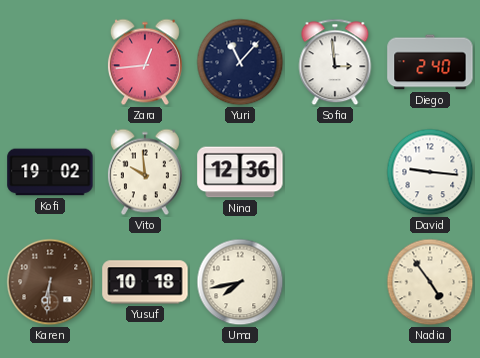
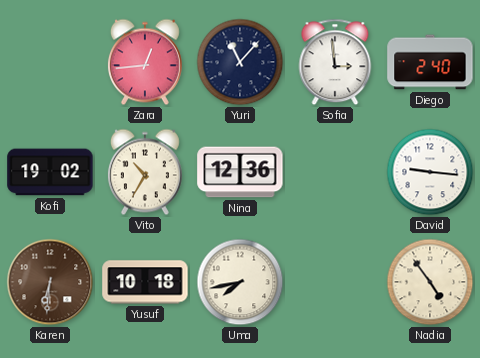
Vito: 9:59 -> 10:35 (145, 172)
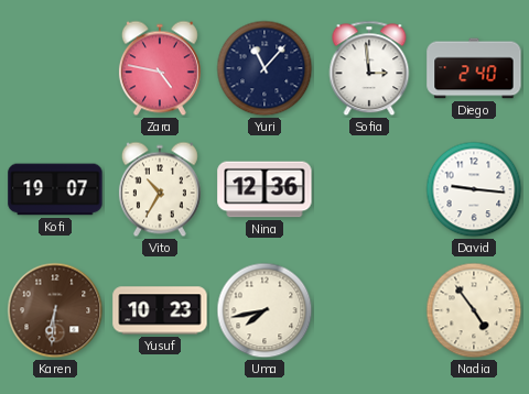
Zara: 12:44 -> 4:47 (160, 68)
Kofi: 19:02 -> 19:07 (55, 189)
Yusuf: 10:18 -> 10:23 (160, 310)
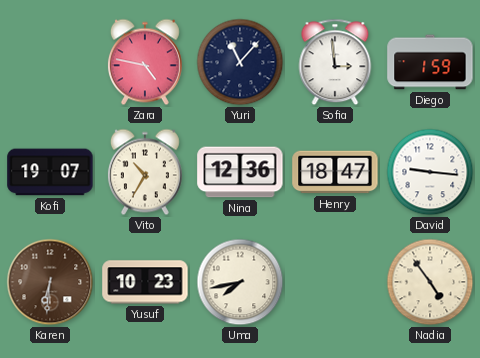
Diego: 2:40 -> 1:59 (430, 62)
Henry: none -> 18:47 (335, 172)
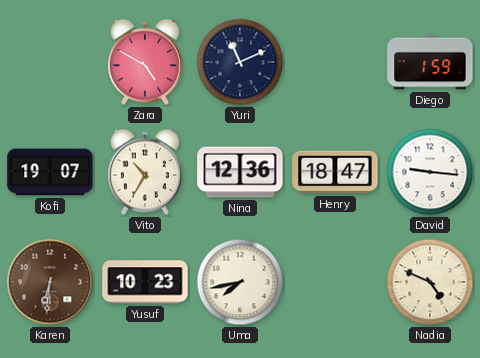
Zara: 4:47 -> 4:50 (145, 62)
Yuri: 11:07 -> 11:11 (240, 62)
Sofia: 2:59 -> none (335, 62)
Nadia: 4:54 -> 4:49 (430, 282)
